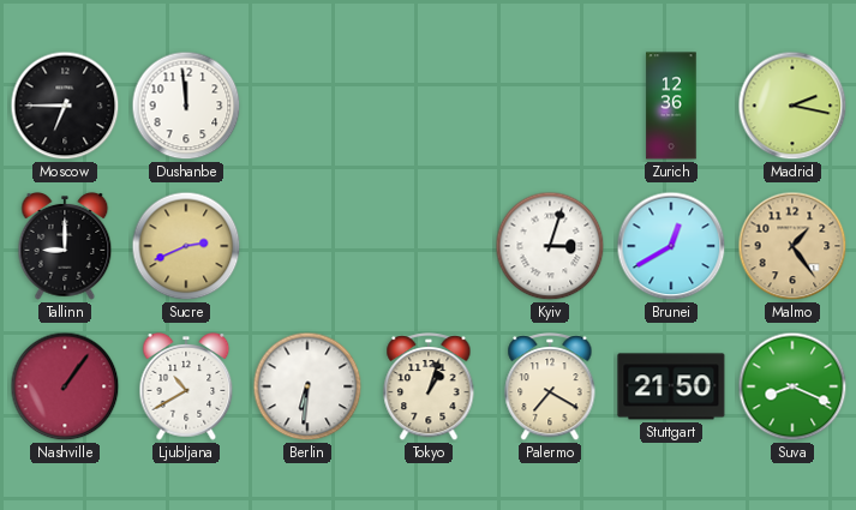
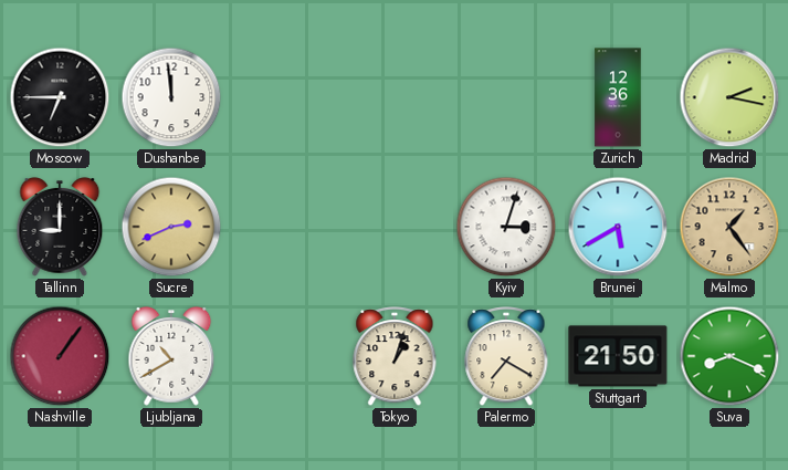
Brunei: 12:40 -> 5:40 (618, 227)
Berlin: 6:31 -> none (307, 386)
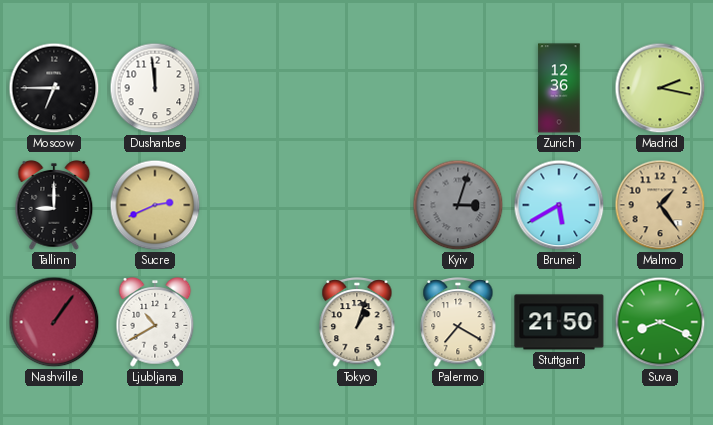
Kyiv dial: white -> grey (458, 205)
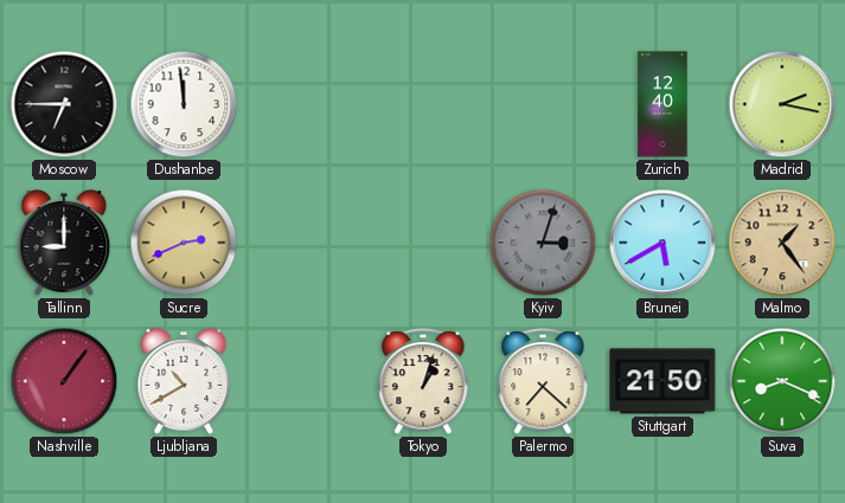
Zurich: 12:36 -> 12:40 (662, 104)
Palermo: 7:20 -> 7:22 (543, 382)
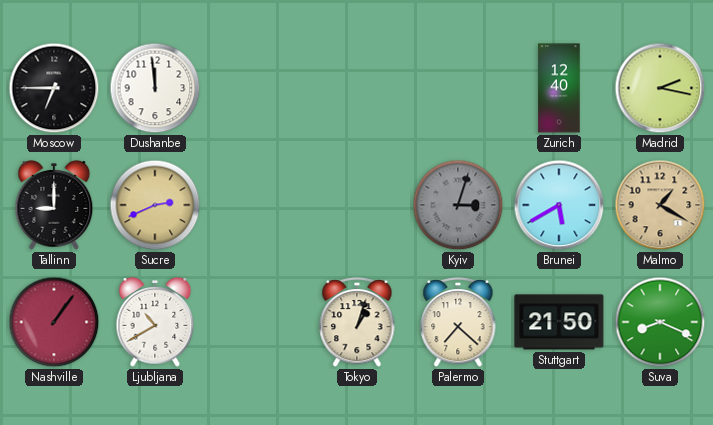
Malmo: 1:24 -> 1:20 (660, 205)
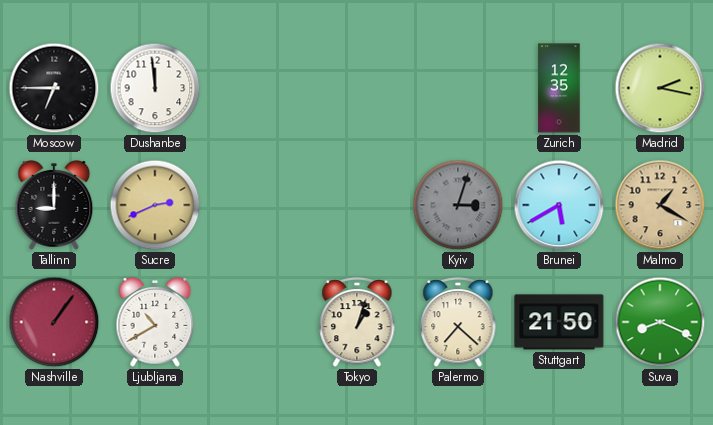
Zurich: 12:40 -> 12:35 (559, 88)
